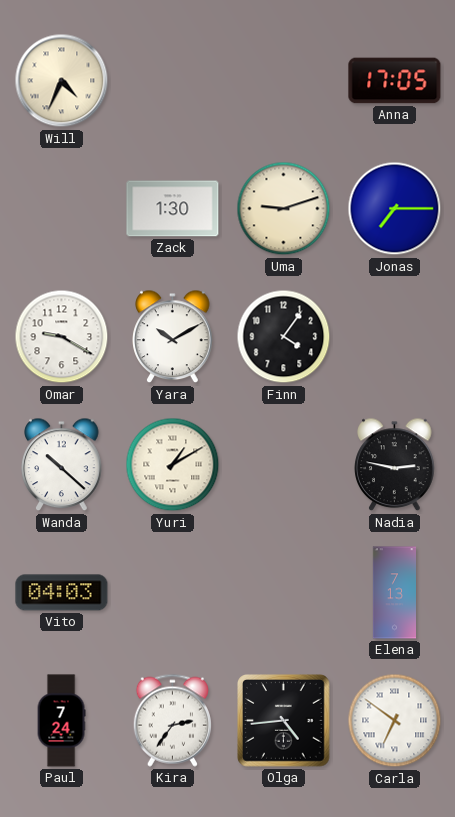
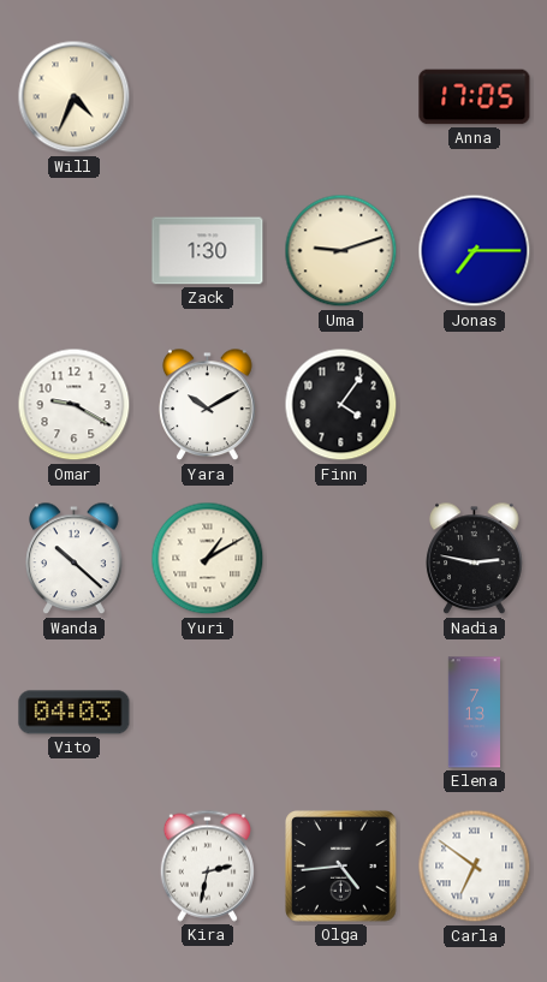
Paul: 7:24 -> none (61, 721)
Kira: 2:36 -> 2:32 (207, 865)
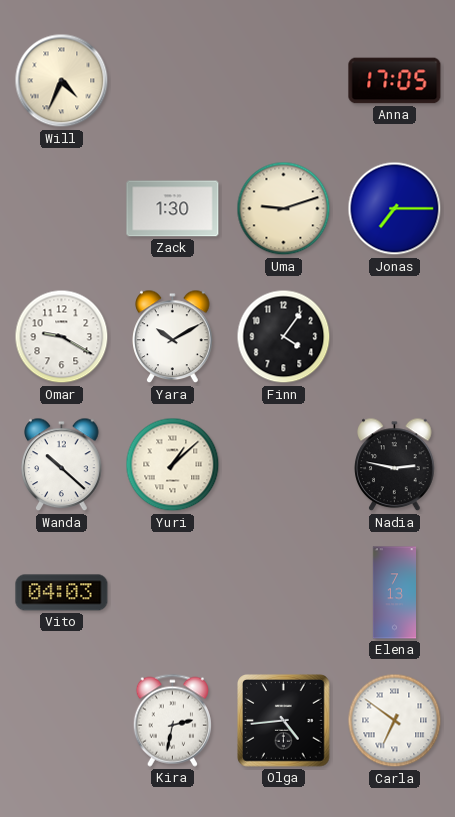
Yuri: 1:10 -> 1:08 (173, 465)
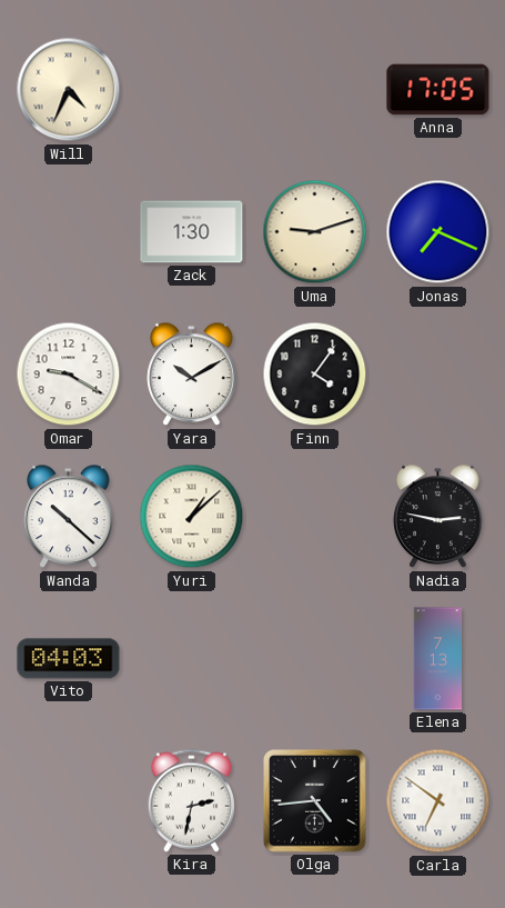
Jonas: 7:15 -> 7:19 (438, 232)
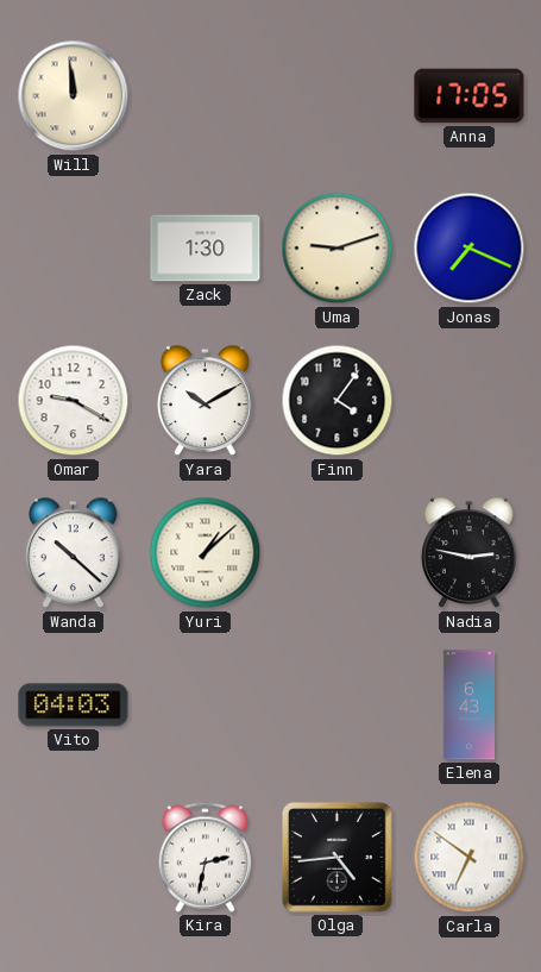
Will: 4:34 -> 11:59 (74, 96)
Elena: 7:13 -> 6:43 (468, 706)
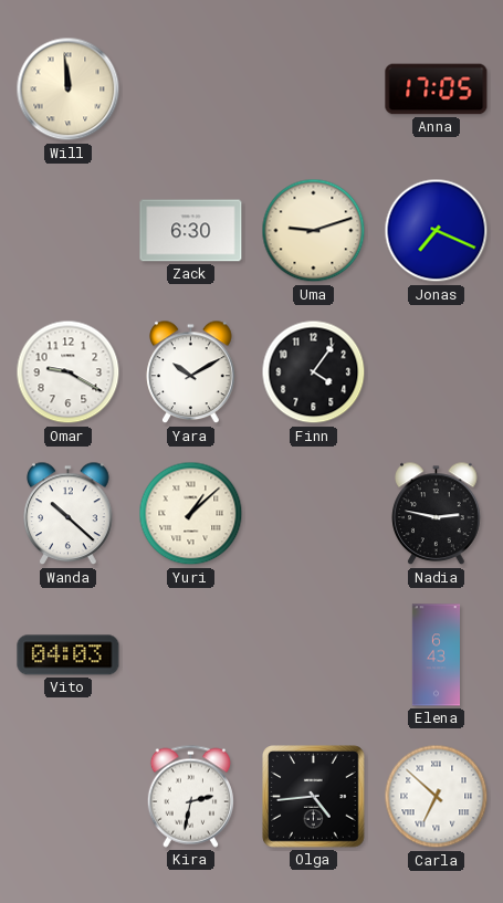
Zack: 1:30 -> 6:30 (191, 231)
Carla: 6:51 -> 6:52 (437, 797)
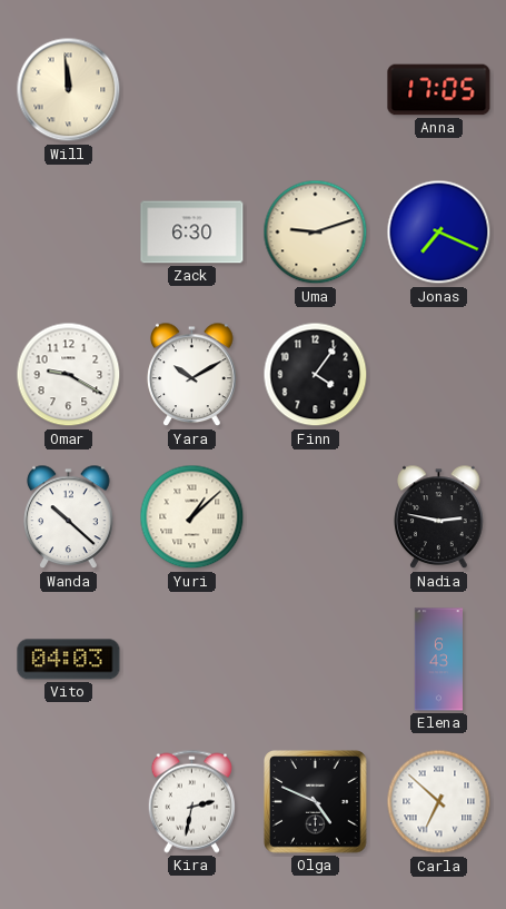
Olga: 4:44 -> 4:49 (316, 802)
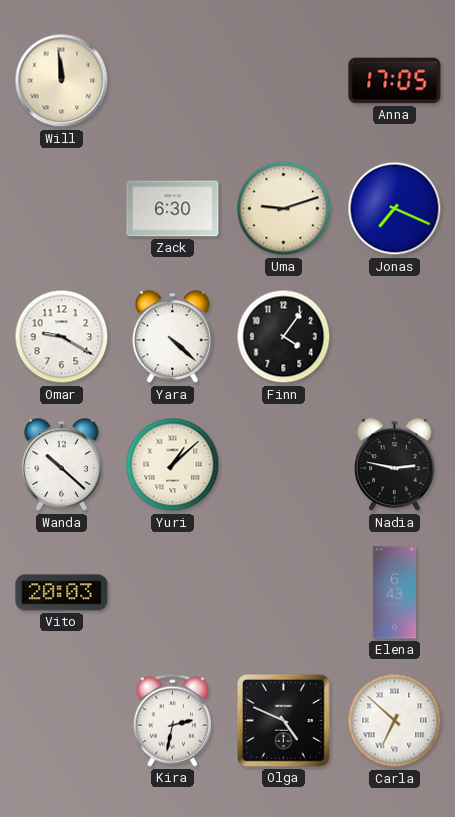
Yara: 10:10 -> 4:22 (173, 337)
Vito: 04:03 -> 20:03 (62, 593)
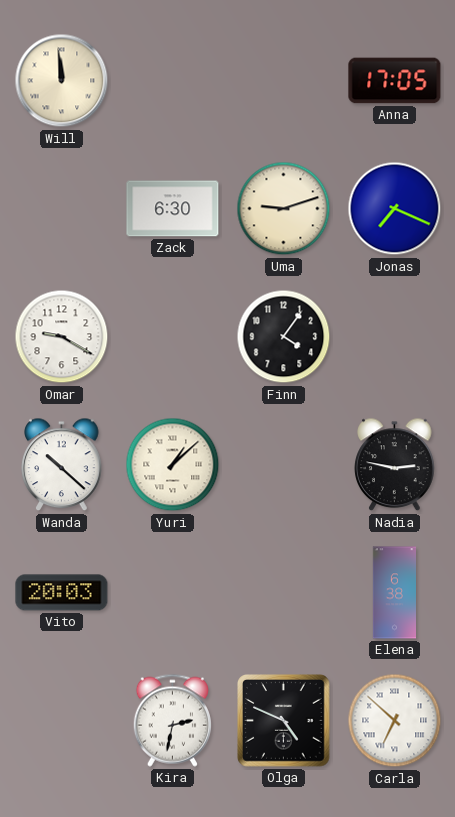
Yara: 4:22 -> none (173, 337)
Elena: 6:43 -> 6:38 (394, 593)
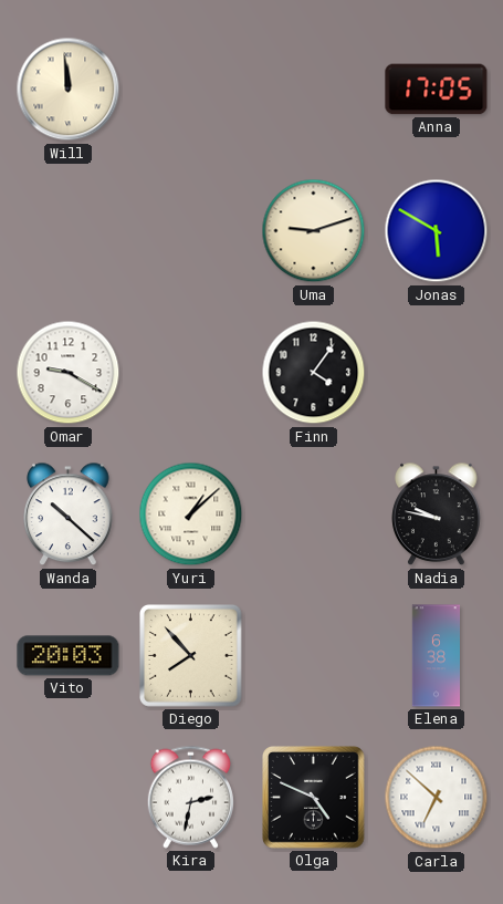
Zack: 6:30 -> none (173, 209)
Jonas: 7:19 -> 5:50 (437, 231)
Nadia: 2:47 -> 9:47 (437, 515)
Diego: none -> 7:53 (191, 656)
